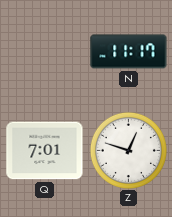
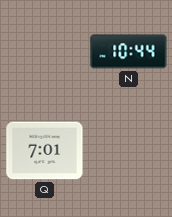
N: 11:17 -> 10:44 (129, 52)
Z: 12:48 -> none (128, 150)
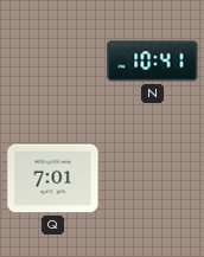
N: 10:44 -> 10:41 (153, 62)
